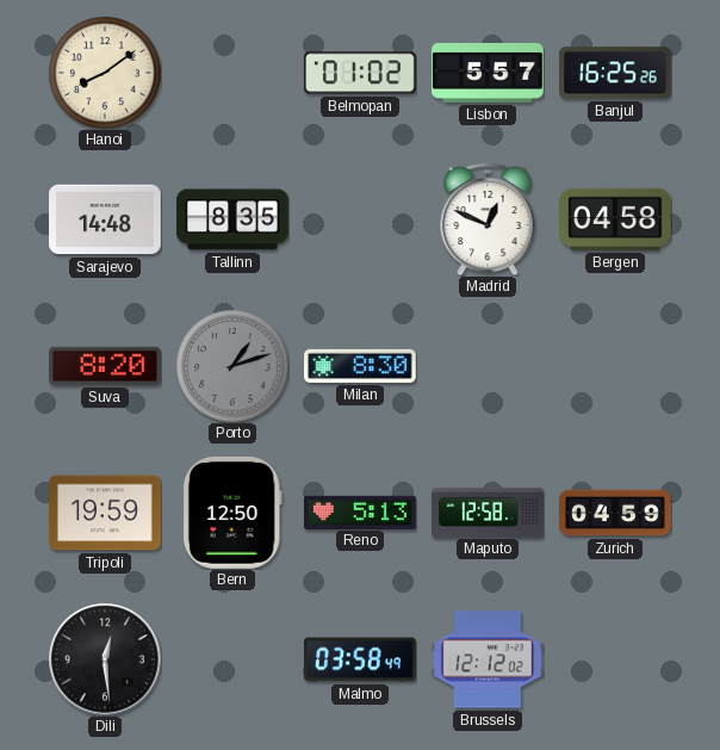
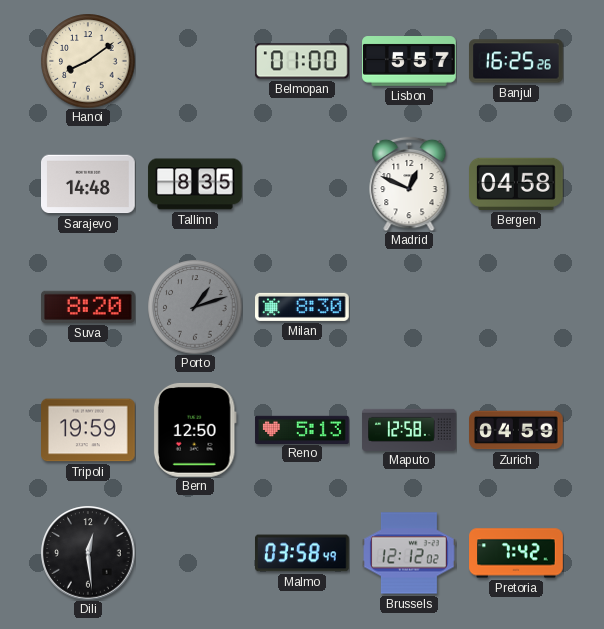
Belmopan: 01:02 -> 01:00 (303, 61)
Pretoria: none -> 7:42 (516, 553)
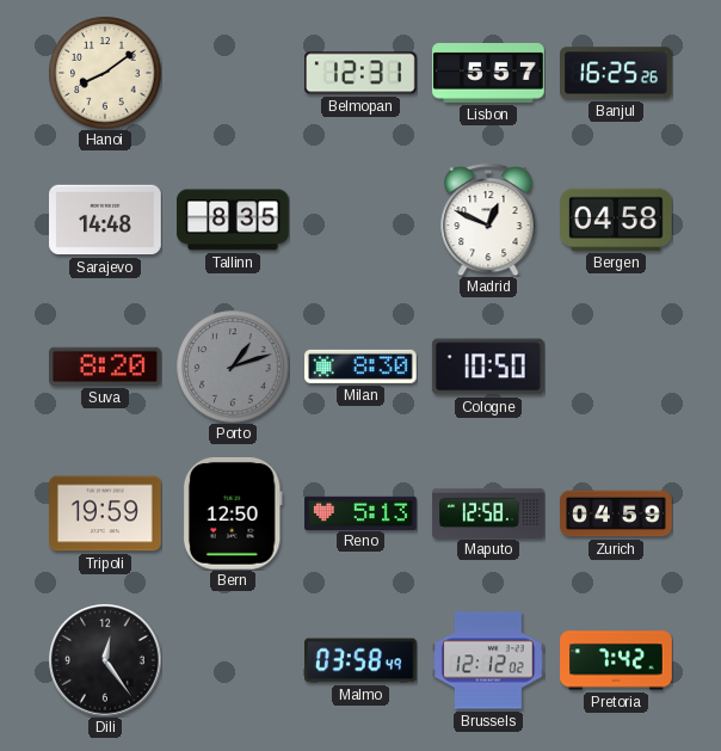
Belmopan: 01:00 -> 12:31 (362, 73)
Cologne: none -> 10:50 (488, 367)
Dili: 12:29 -> 12:24 (105, 660)
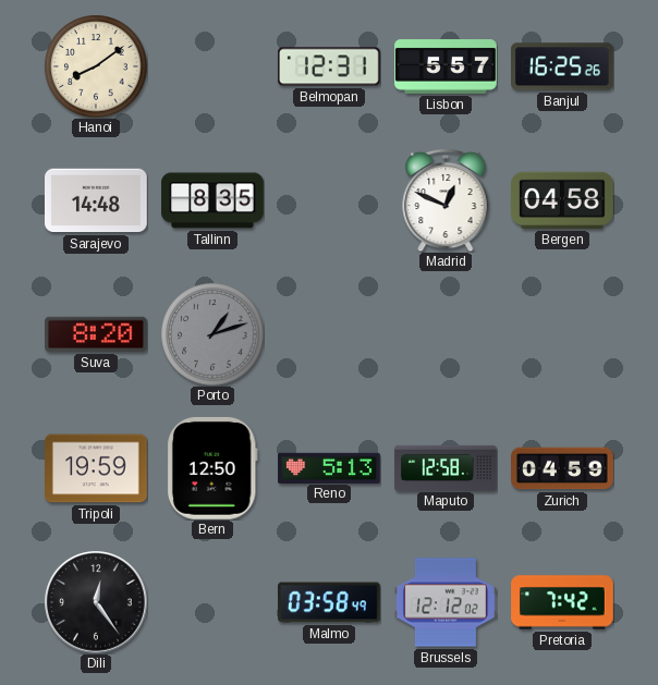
Milan: 8:30 -> none (362, 367)
Cologne: 10:50 -> none (488, 367)
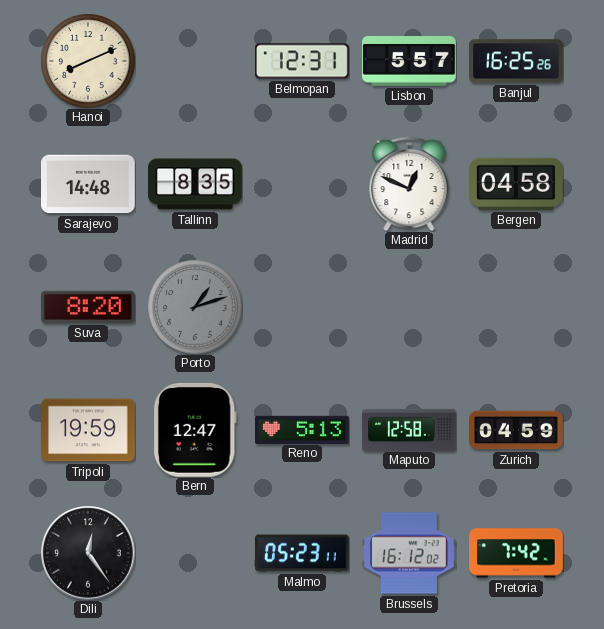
Hanoi: 8:09 -> 8:11 (88, 61)
Bern: 12:50 -> 12:47 (195, 430)
Malmo: 03:58 -> 05:23 (303, 553)
Brussels: 12:12 -> 16:12 (410, 553)
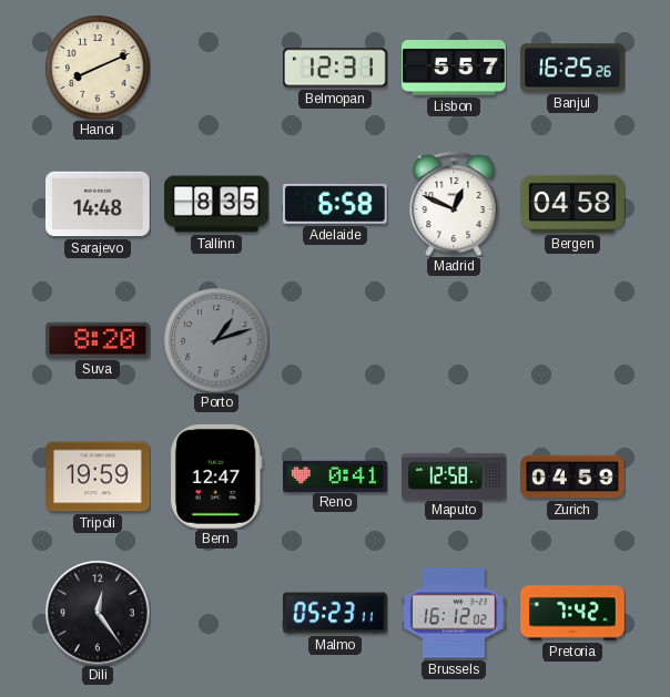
Adelaide: none -> 6:58 (335, 204)
Reno: 5:13 -> 0:41 (335, 475)
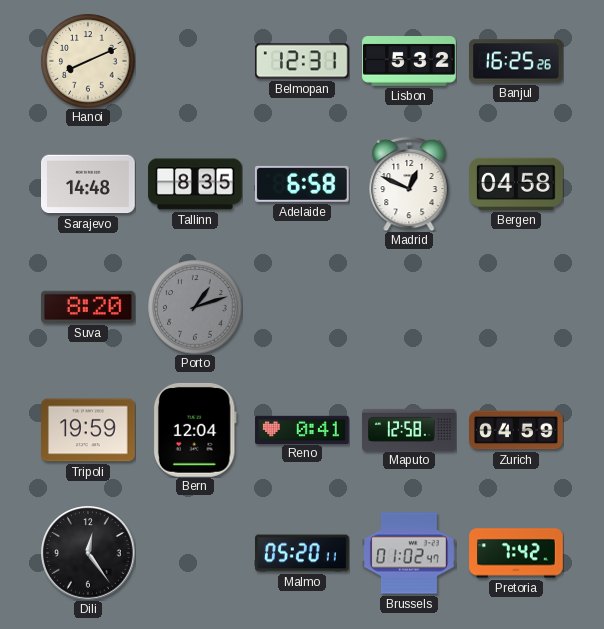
Lisbon: 5:57 -> 5:32 (409, 62)
Bern: 12:47 -> 12:04 (195, 430)
Malmo: 05:23 -> 05:20 (303, 553)
Brussels: 16:12 -> 01:02 (410, 553)
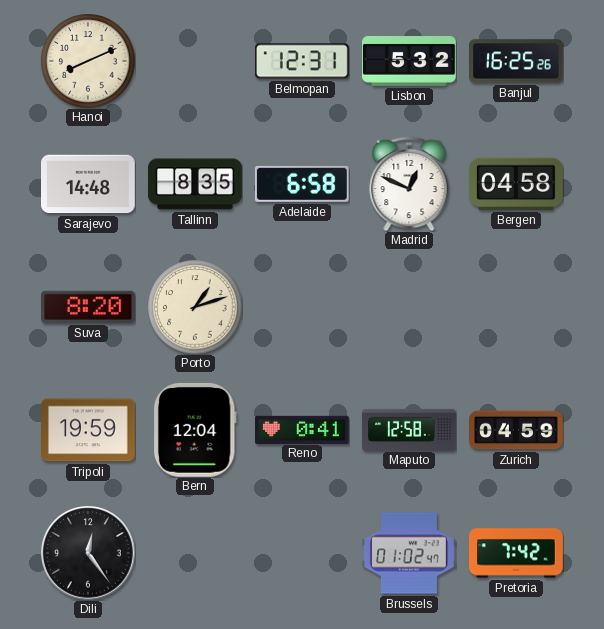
Porto dial: grey -> cream (195, 307)
Malmo: 05:20 -> none (303, 553)
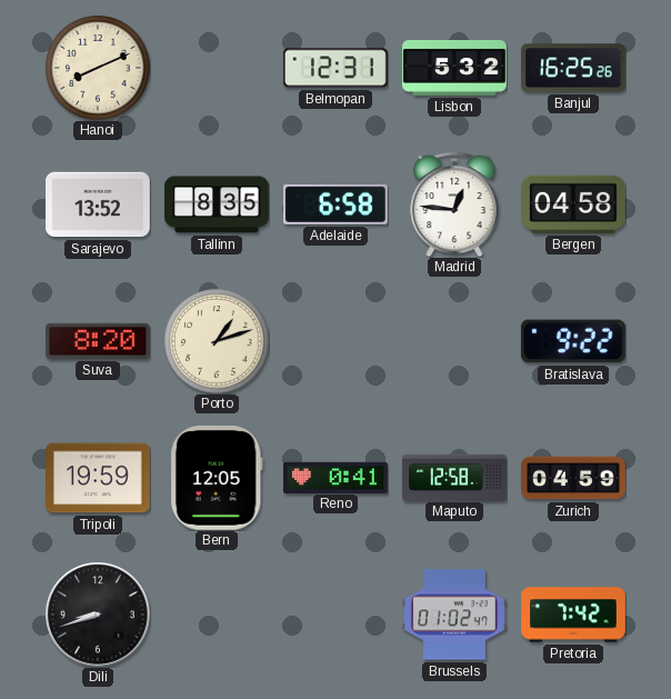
Sarajevo: 14:48 -> 13:52 (99, 204)
Madrid: 12:49 -> 12:46 (454, 204)
Bratislava: none -> 9:22 (573, 341)
Bern: 12:04 -> 12:05 (217, 478)
Dili: 12:24 -> 8:42 (98, 615)
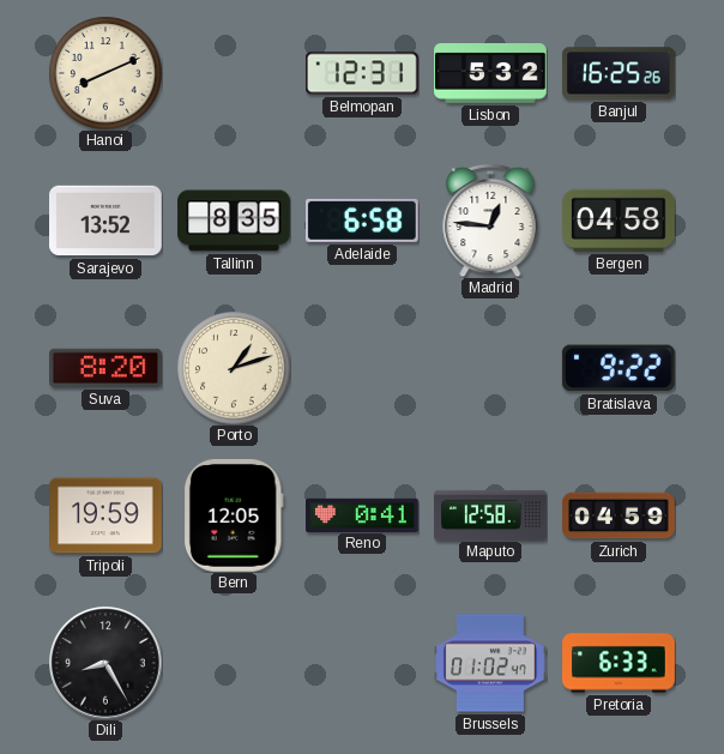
Dili: 8:42 -> 8:25 (105, 663)
Pretoria: 7:42 -> 6:33 (619, 663)
